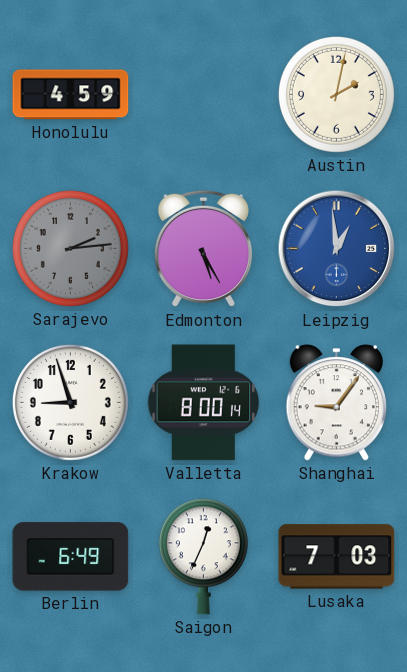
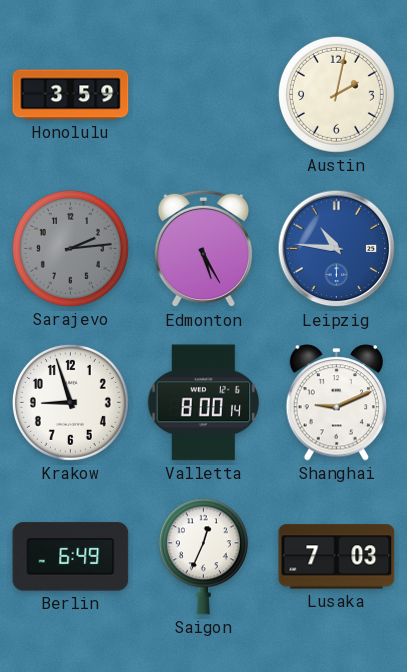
Honolulu: 4:59 -> 3:59 (71, 95)
Leipzig: 12:59 -> 10:46 (337, 249)
Shanghai: 9:06 -> 9:11 (337, 403)
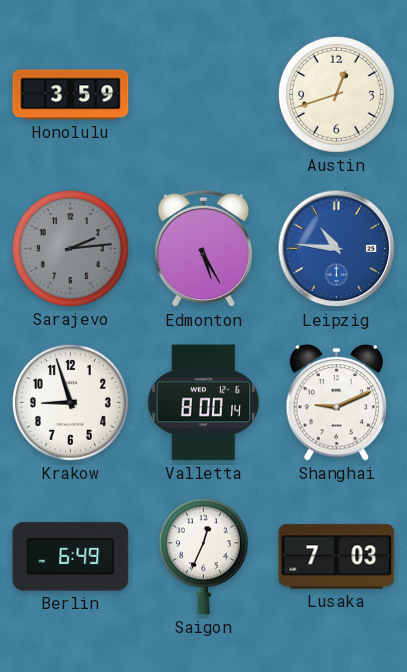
Austin: 2:02 -> 12:42 (336, 94)
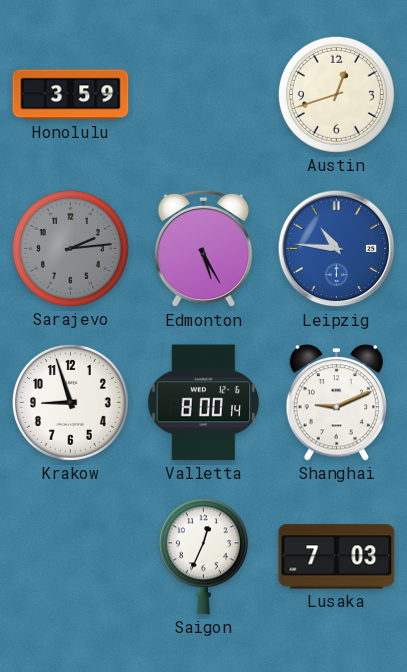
Berlin: 6:49 -> none (71, 557)
